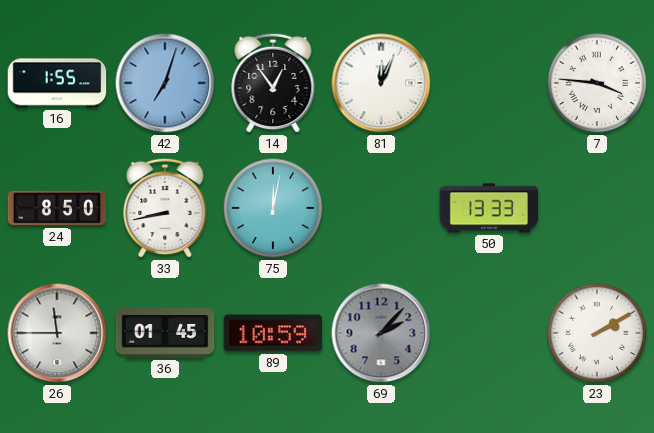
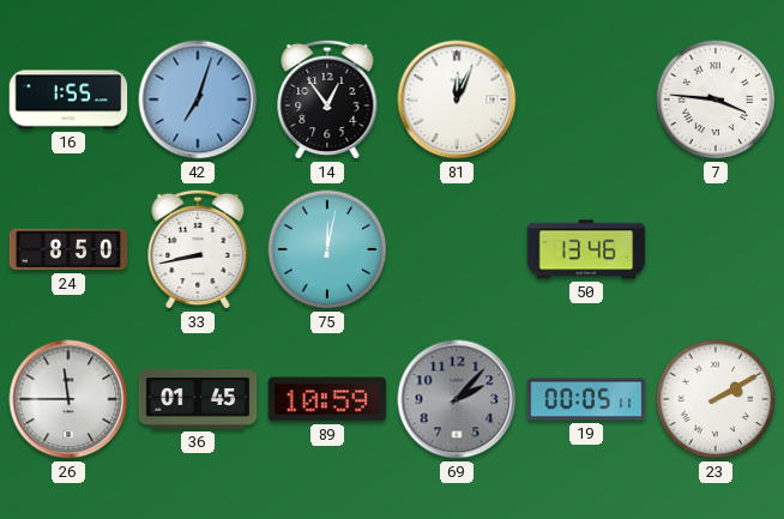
50: 13:33 -> 13:46 (586, 249)
19: none -> 00:05 (586, 399)
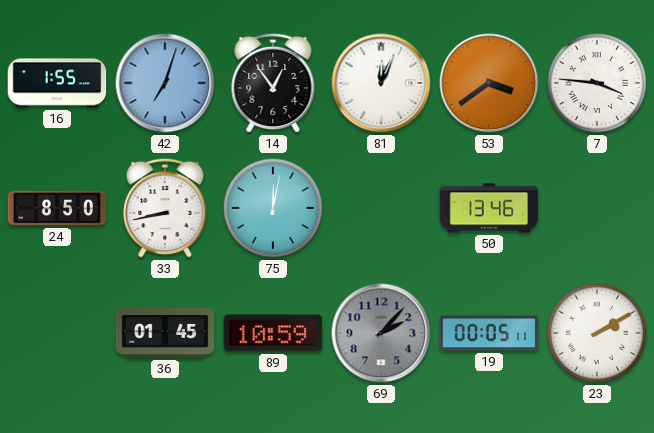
53: none -> 3:39 (489, 83)
26: 11:45 -> none (68, 399)
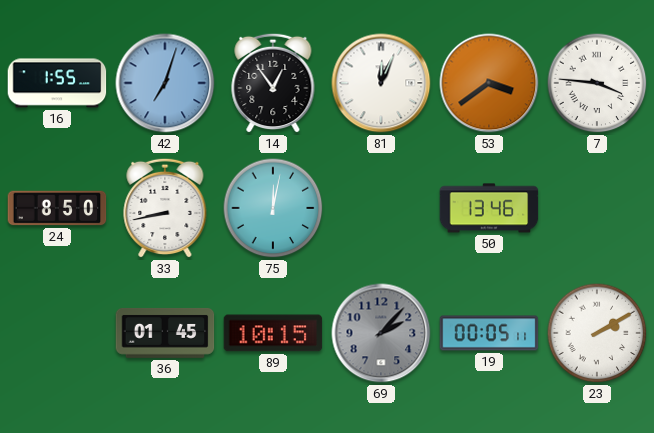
89: 10:59 -> 10:15 (273, 333)
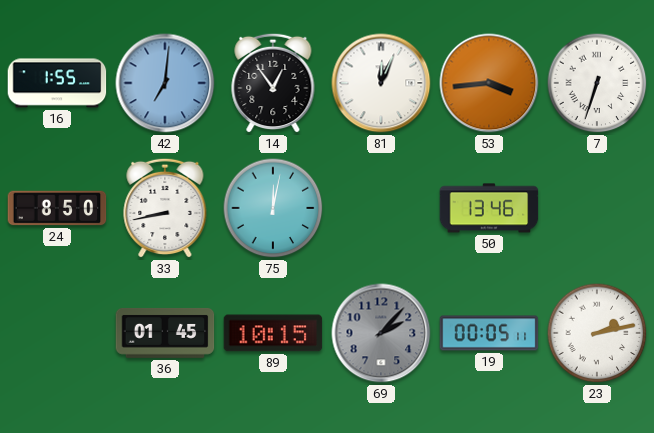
42: 7:03 -> 7:01 (165, 83)
53: 3:39 -> 3:44 (489, 83)
7: 3:46 -> 6:33 (597, 83)
23: 2:10 -> 2:13 (597, 333)
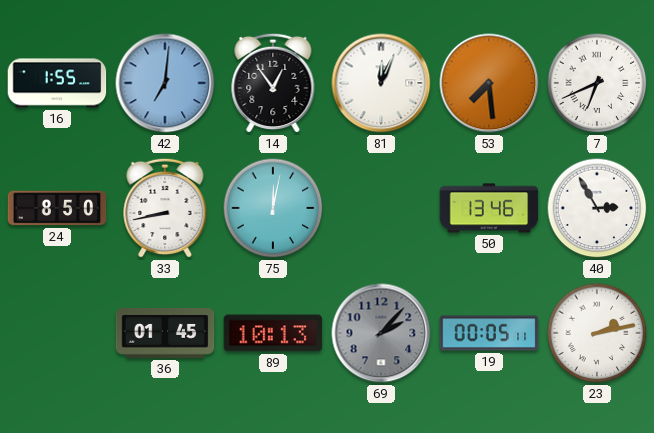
53: 3:44 -> 7:29 (489, 83)
7: 6:33 -> 6:41 (597, 83)
40: none -> 2:55 (597, 208)
89: 10:15 -> 10:13 (273, 333)
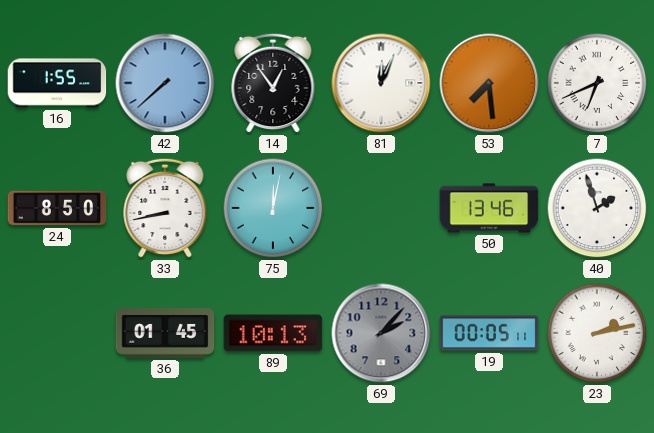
42: 7:01 -> 7:38 (165, 83)
40: 2:55 -> 1:57 (597, 208)
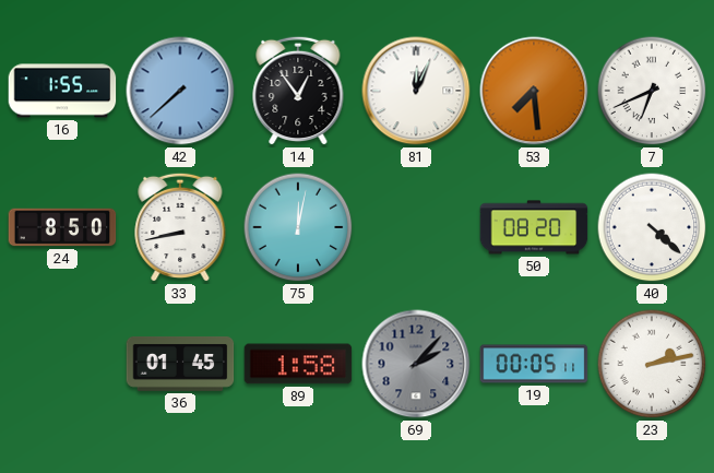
50: 13:46 -> 08:20 (534, 227)
40: 1:57 -> 4:22 (652, 227)
89: 10:13 -> 1:58 (298, 364)
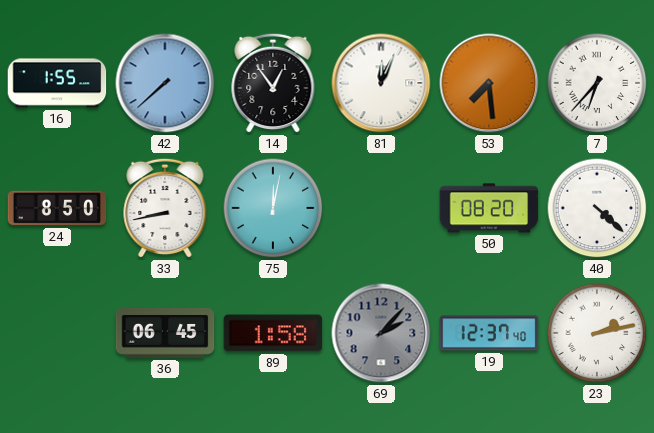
7: 6:41 -> 6:37 (597, 83)
36: 01:45 -> 06:45 (165, 333)
19: 00:05 -> 12:37 (489, 333)
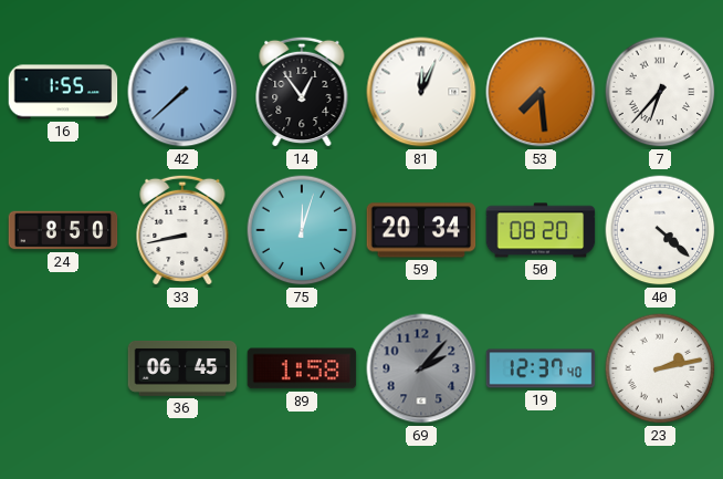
75: 12:02 -> 12:03 (302, 230)
59: none -> 20:34 (421, 230)
